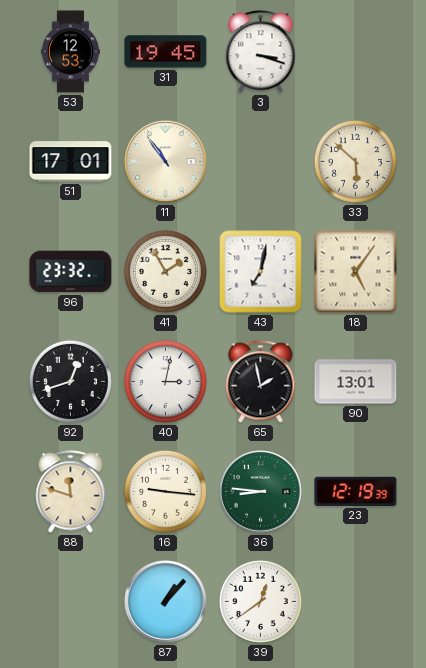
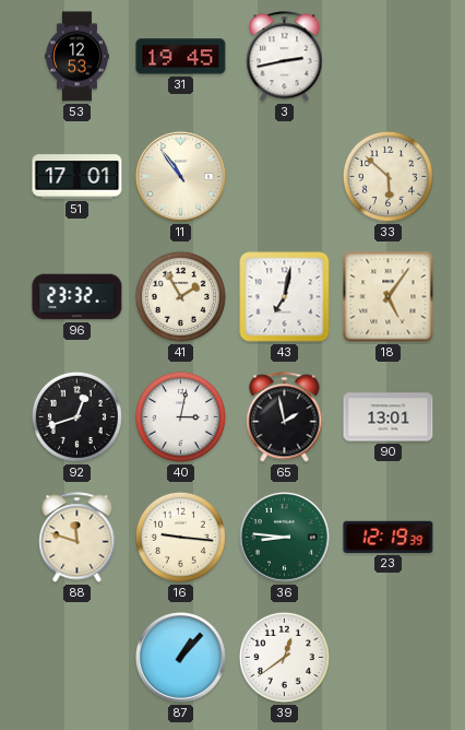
3: 3:18 -> 2:43 (285, 57)
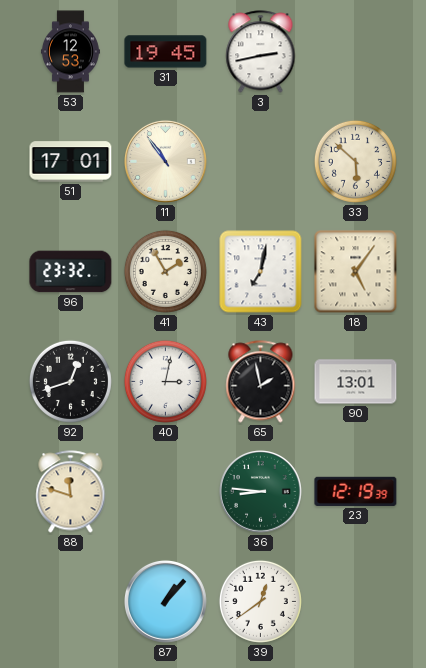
16: 9:16 -> none (180, 537)
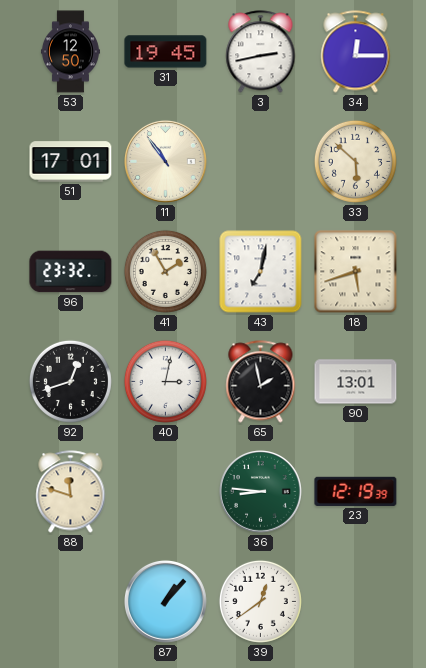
53: 12:53 -> 12:50 (70, 52)
34: none -> 12:15 (356, 52)
18: 5:06 -> 5:42 (356, 272)
